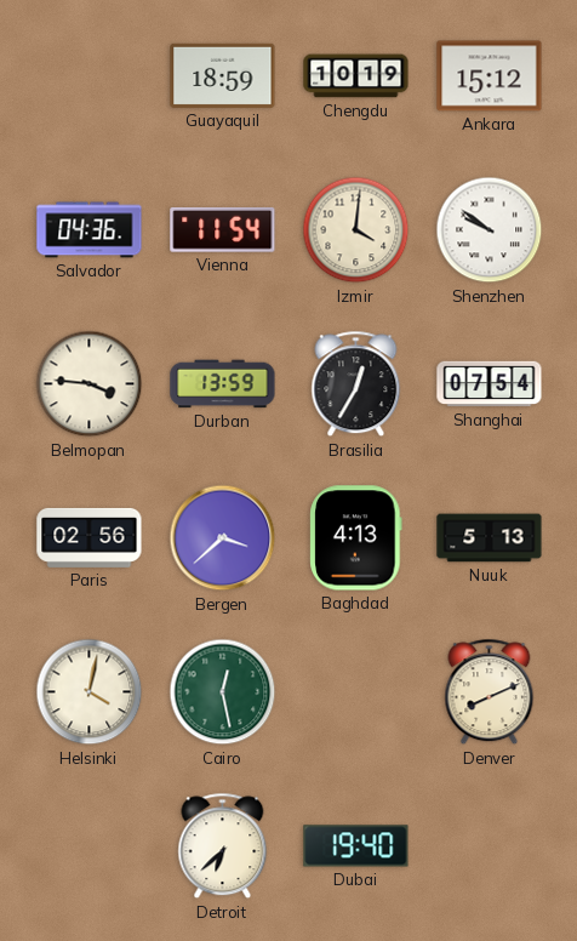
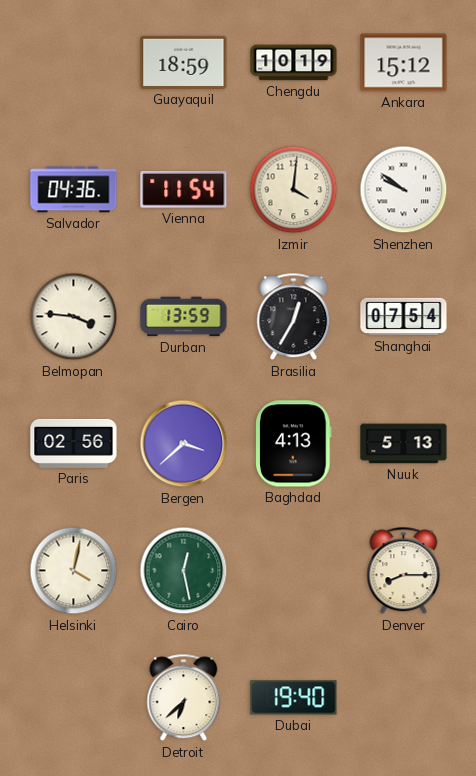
Denver: 8:11 -> 8:15 (404, 571)
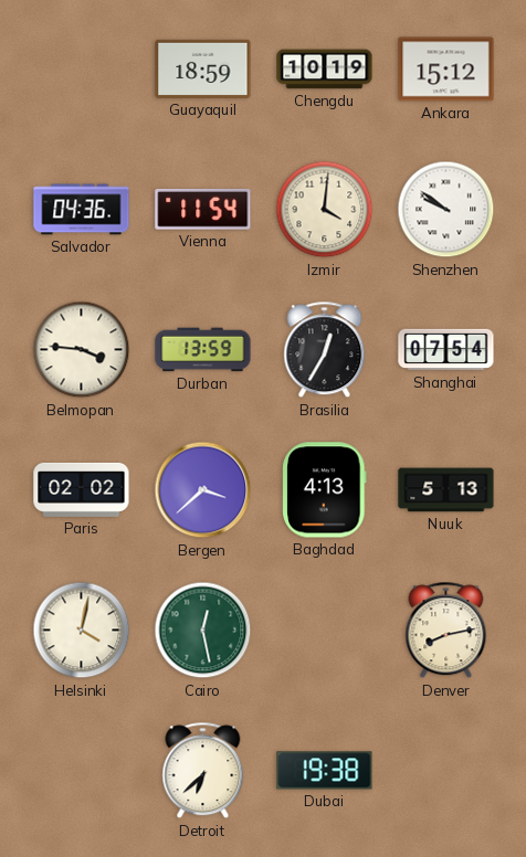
Paris: 02:56 -> 02:02 (82, 489)
Denver: 8:15 -> 8:13 (446, 631)
Dubai: 19:40 -> 19:38 (325, 771)
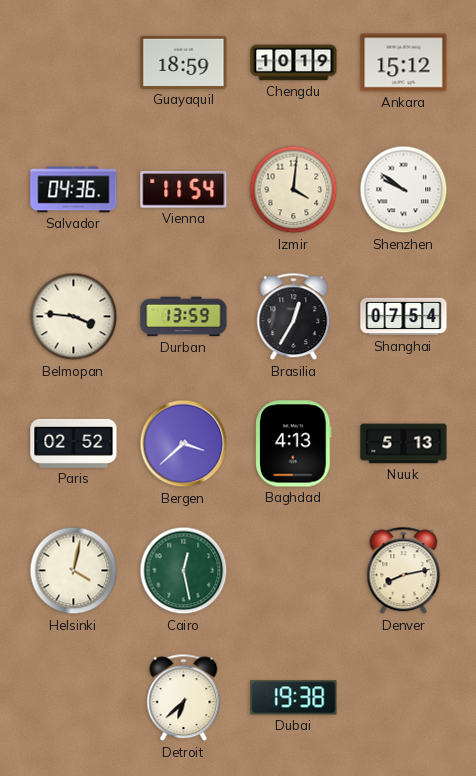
Paris: 02:02 -> 02:52 (74, 443)
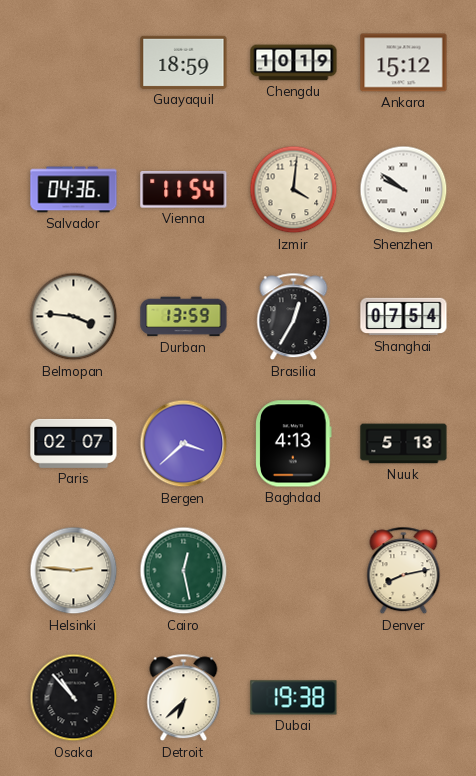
Paris: 02:52 -> 02:07 (74, 443)
Helsinki: 4:02 -> 2:46 (74, 571)
Osaka: none -> 10:53 (74, 698)
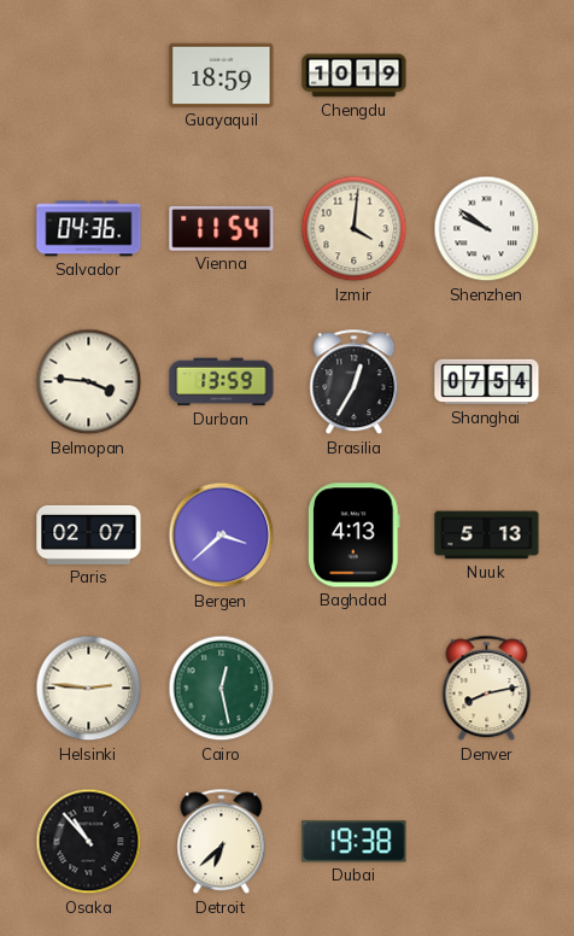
Ankara: 15:12 -> none (404, 63)
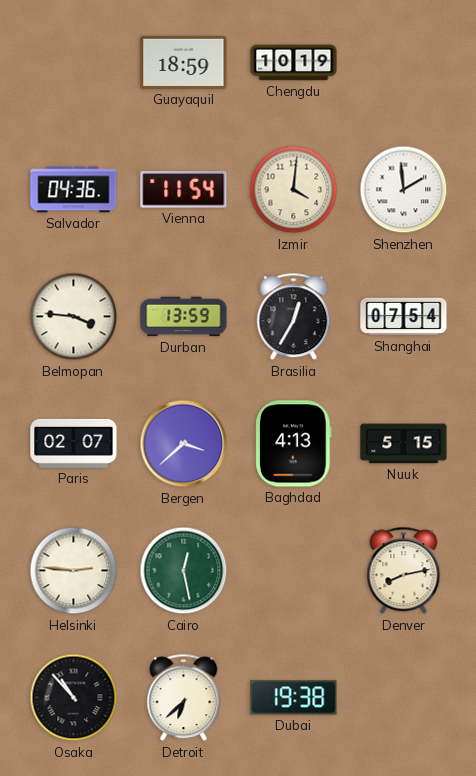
Shenzhen: 9:51 -> 1:59 (404, 190)
Nuuk: 5:13 -> 5:15 (404, 444)
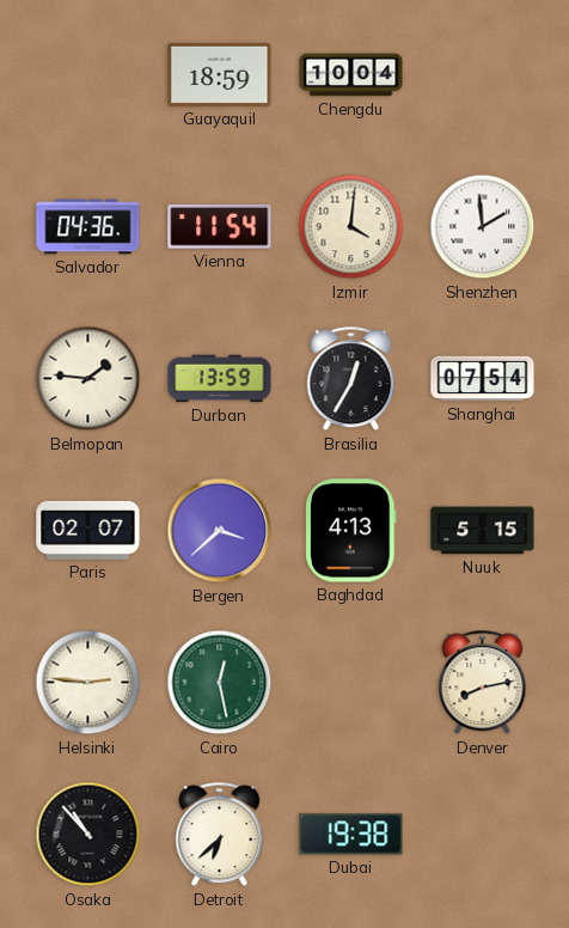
Chengdu: 10:19 -> 10:04 (351, 75)
Belmopan: 3:46 -> 1:46 (88, 379)
